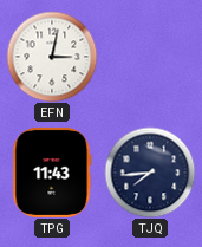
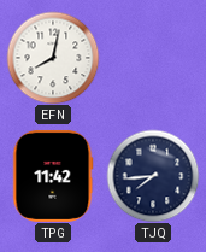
EFN: 3:02 -> 8:02 (53, 58)
TPG: 11:43 -> 11:42 (53, 176)
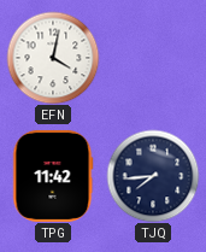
EFN: 8:02 -> 4:02 (53, 58)
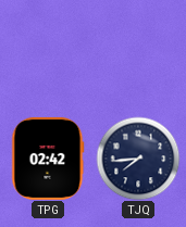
EFN: 4:02 -> none (53, 58)
TPG: 11:42 -> 02:42 (48, 159)
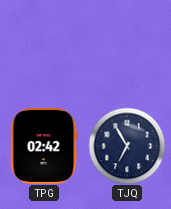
TJQ: 7:44 -> 6:55 (127, 146)
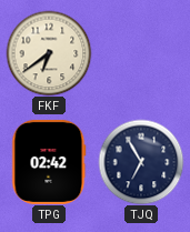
FKF: none -> 6:39 (49, 53)
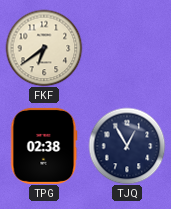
TPG: 02:42 -> 02:38 (44, 146)
TJQ: 6:55 -> 12:55 (127, 146)
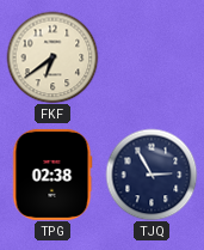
TJQ: 12:55 -> 2:55 (152, 175)
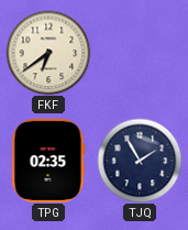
TPG: 02:38 -> 02:35 (48, 161)
TJQ: 2:55 -> 1:55 (140, 161)
